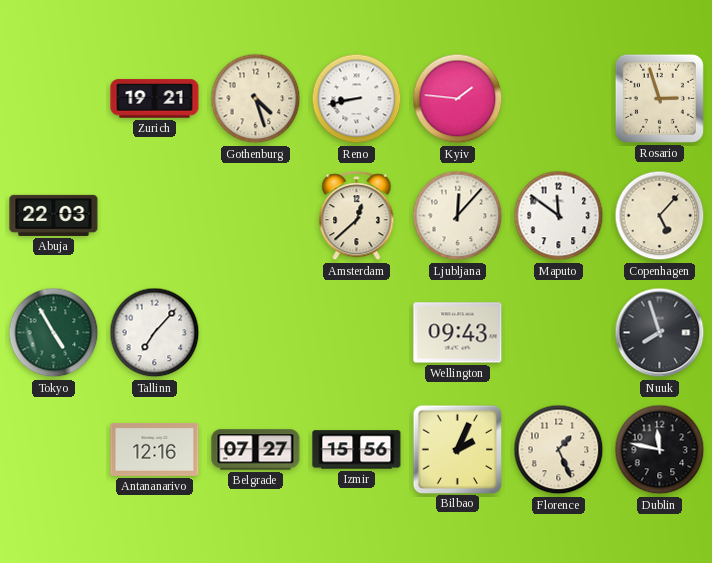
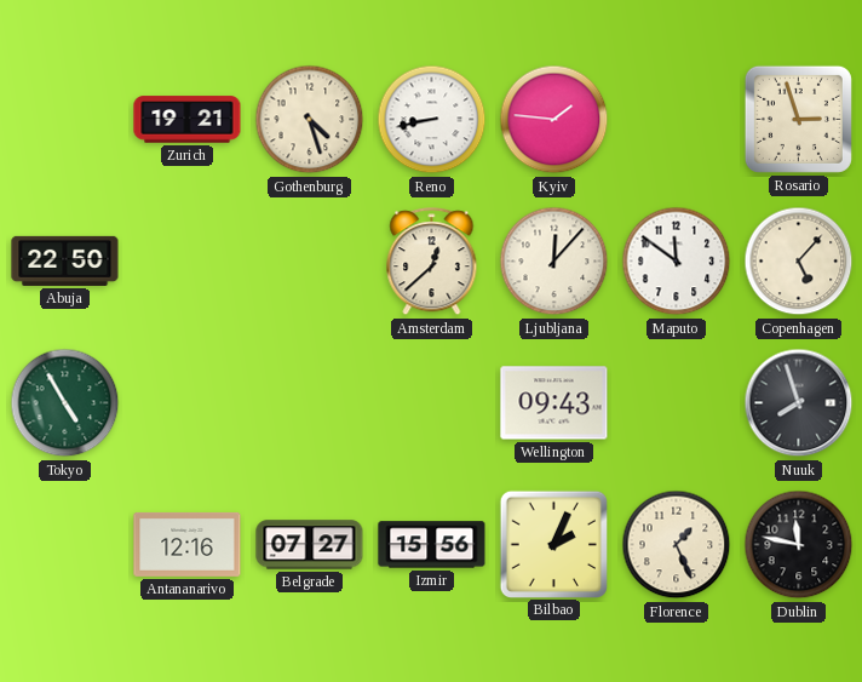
Abuja: 22:03 -> 22:50 (65, 260)
Tallinn: 7:07 -> none (155, 333)
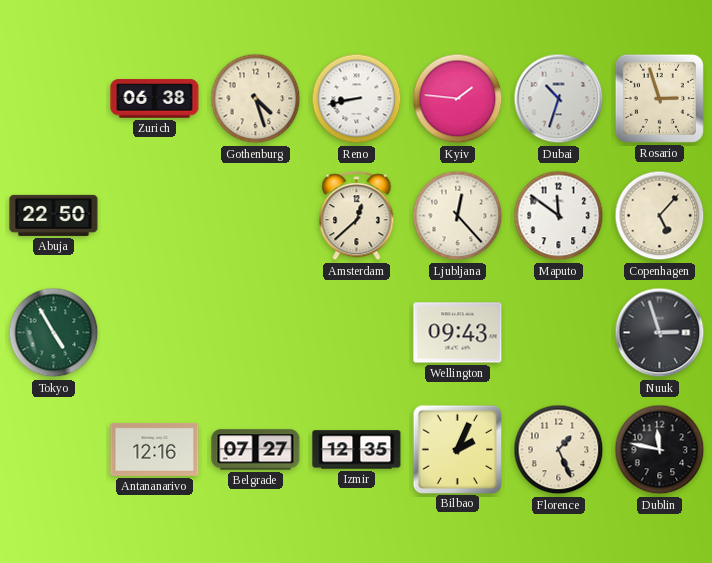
Zurich: 19:21 -> 06:38 (155, 99)
Dubai: none -> 10:33 (559, 99)
Ljubljana: 12:07 -> 12:23 (458, 216)
Nuuk: 7:57 -> 2:57 (660, 333)
Izmir: 15:56 -> 12:35 (357, 450)
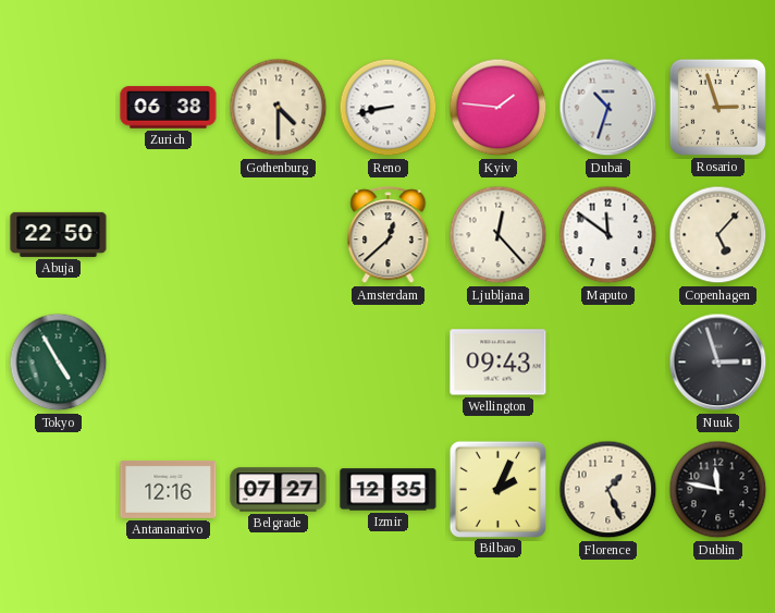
Gothenburg: 4:27 -> 4:30 (279, 108)
